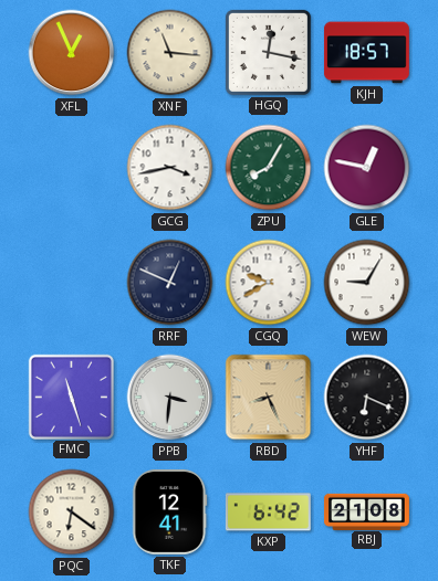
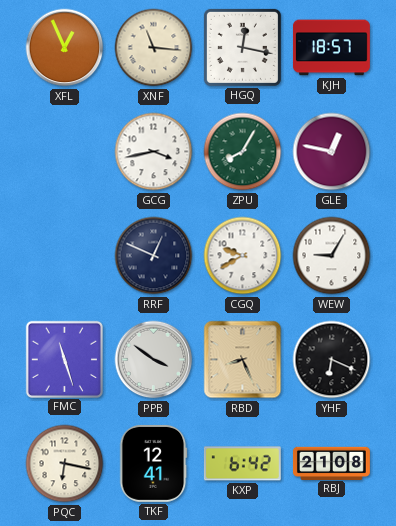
PPB: 3:31 -> 3:51 (154, 360)
PQC: 6:21 -> 6:17 (65, 464)
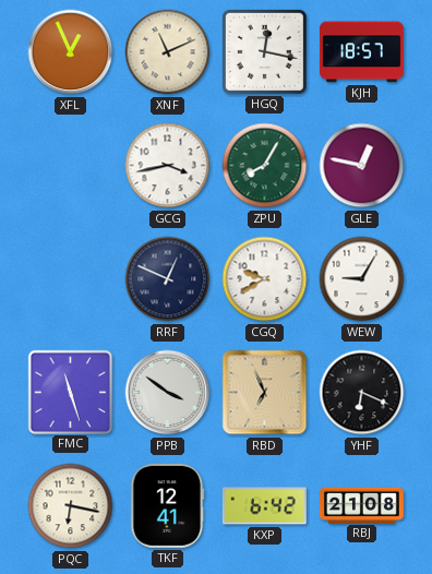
XNF: 11:16 -> 11:11 (168, 52)
RBD: 8:26 -> 6:56 (265, 393)
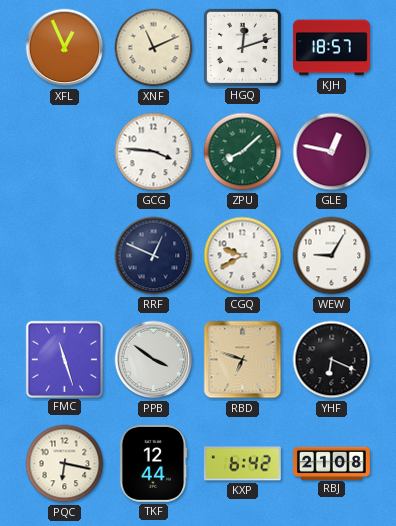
HGQ: 12:17 -> 12:12 (242, 47)
GCG: 3:43 -> 3:46 (154, 152)
ZPU: 8:05 -> 8:08 (243, 152)
RBD: 6:56 -> 6:48 (243, 360)
TKF: 12:41 -> 12:44 (153, 463)
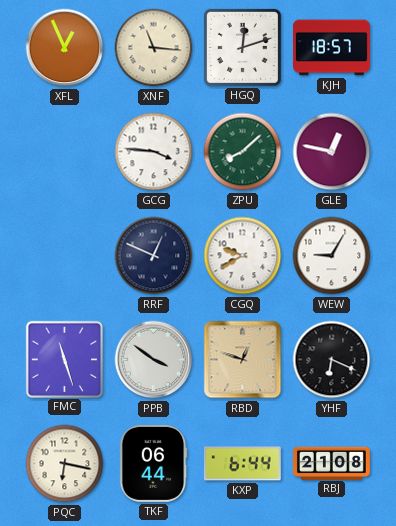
XNF: 11:11 -> 11:16 (154, 48)
RBD: 6:48 -> 12:48 (243, 360)
TKF: 12:44 -> 06:44 (153, 463)
KXP: 6:42 -> 6:44 (242, 464)
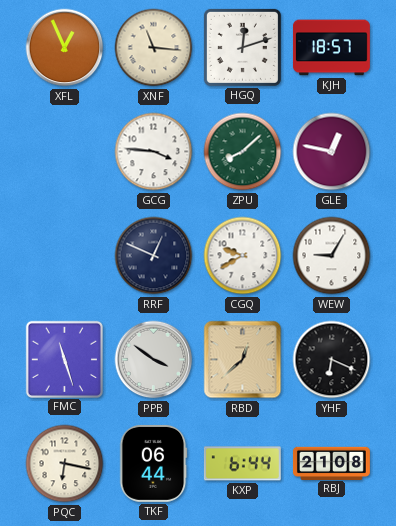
RBD: 12:48 -> 12:38 (243, 360)
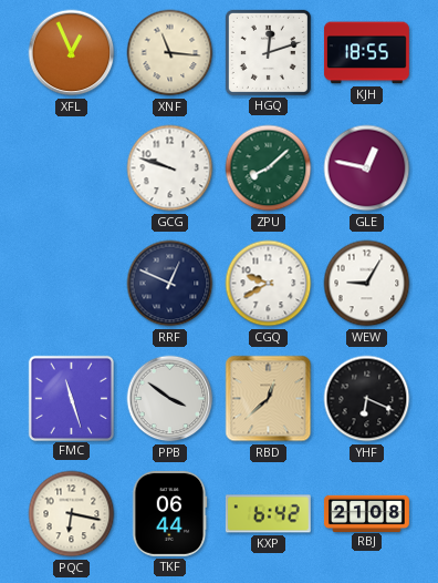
KJH: 18:57 -> 18:55 (366, 53)
GCG: 3:46 -> 9:48 (170, 168)
KXP: 6:44 -> 6:42 (268, 514)
